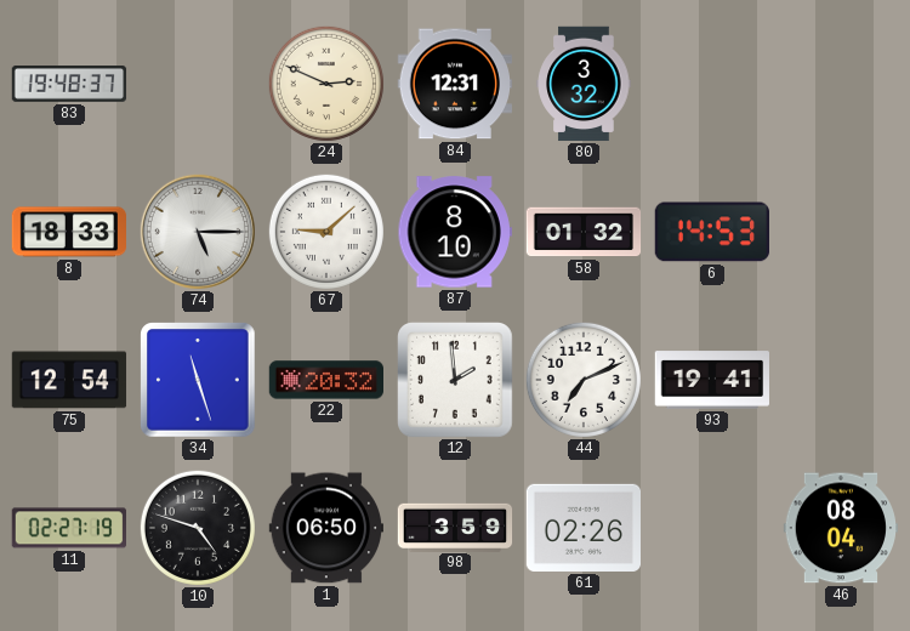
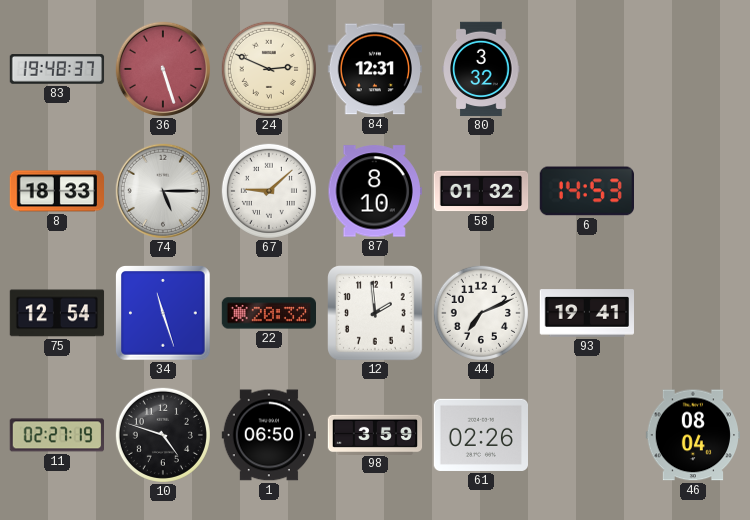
36: none -> 5:27 (162, 68)
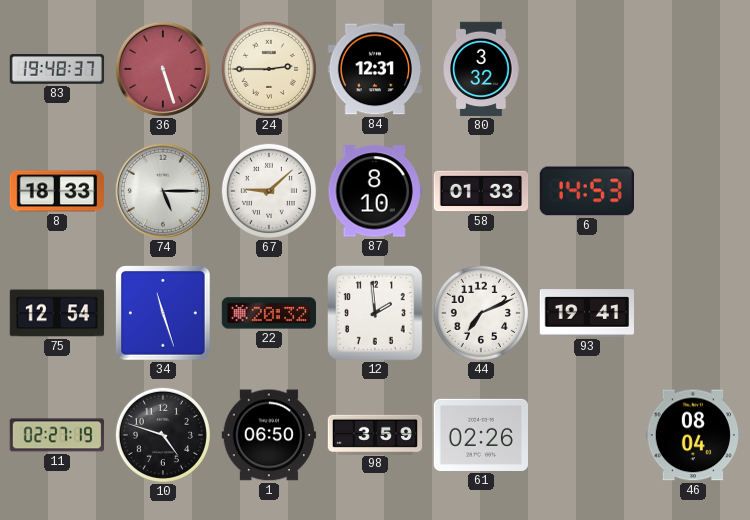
24: 2:49 -> 2:45 (269, 69)
58: 01:32 -> 01:33 (481, 191)
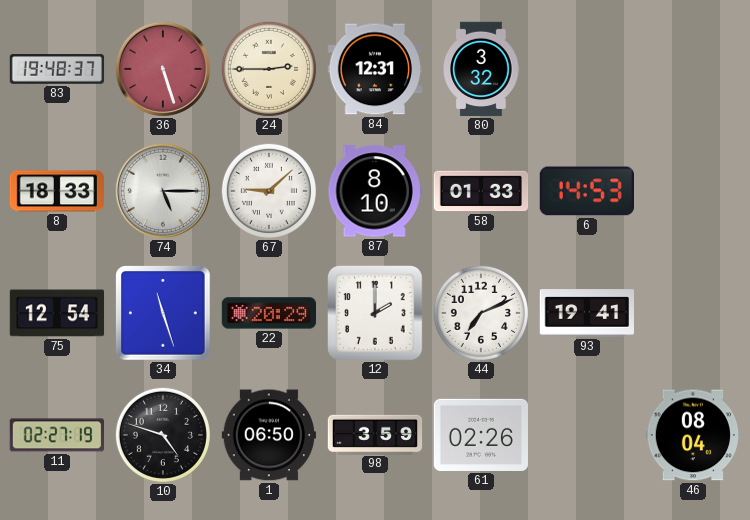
22: 20:32 -> 20:29 (268, 313)
12: 1:59 -> 2:00 (376, 314)
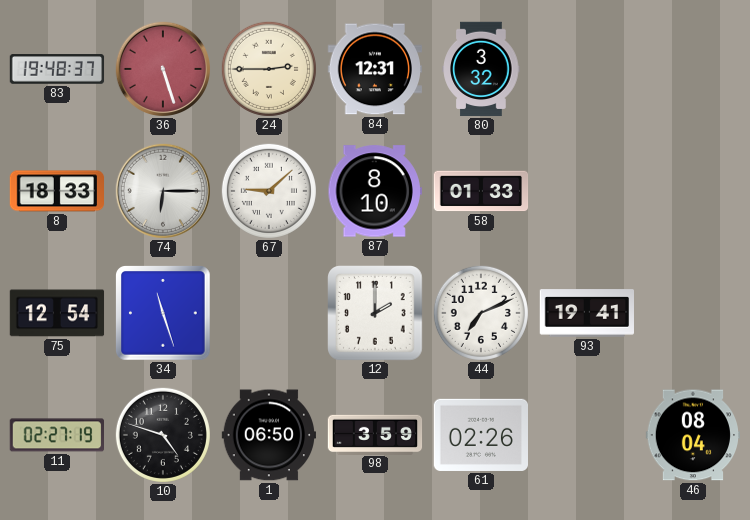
74: 5:15 -> 6:15 (162, 190)
6: 14:53 -> none (586, 191)
22: 20:29 -> none (268, 313)
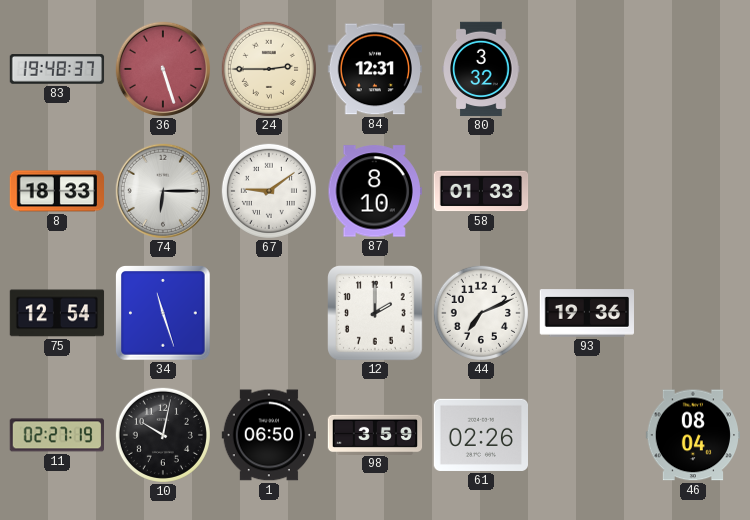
67: 9:08 -> 9:09 (269, 191)
93: 19:41 -> 19:36 (586, 313)
10: 4:48 -> 10:02 (163, 435)
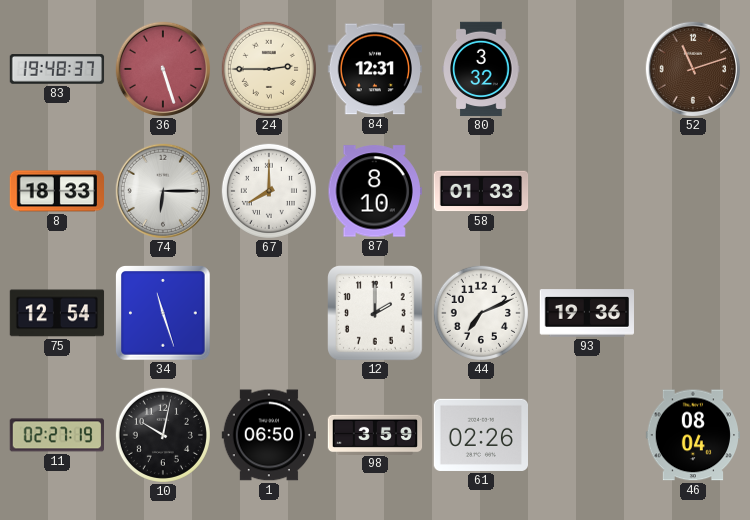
52: none -> 11:12 (692, 68)
67: 9:09 -> 8:00 (269, 191)
